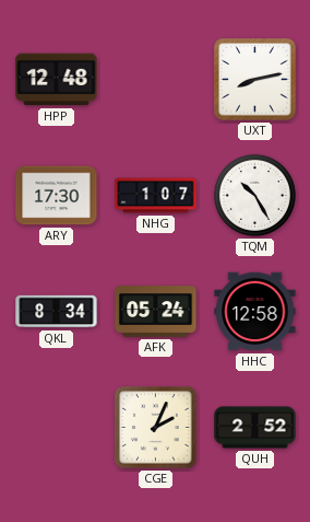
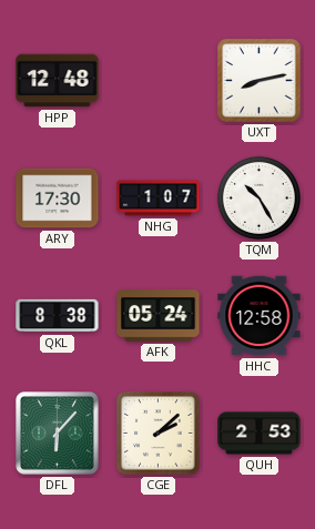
QKL: 8:34 -> 8:38 (58, 316)
DFL: none -> 6:07 (58, 434)
CGE: 2:04 -> 2:08 (159, 434)
QUH: 2:52 -> 2:53 (260, 434)
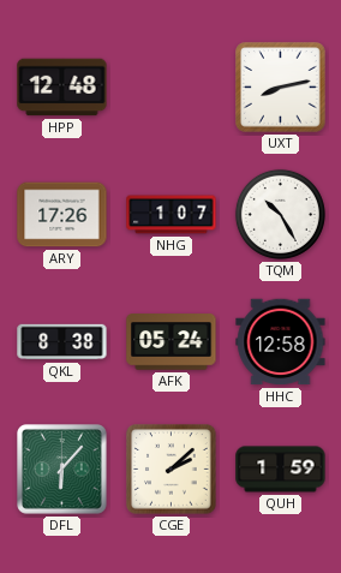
ARY: 17:30 -> 17:26 (62, 215)
QUH: 2:53 -> 1:59 (281, 470)
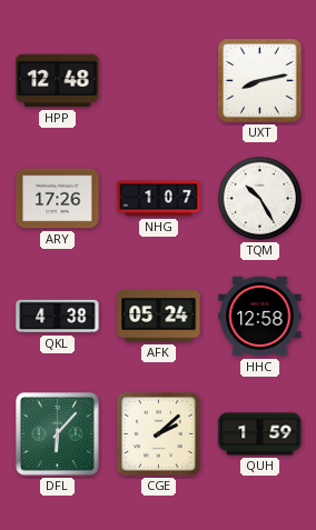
QKL: 8:38 -> 4:38 (58, 317)
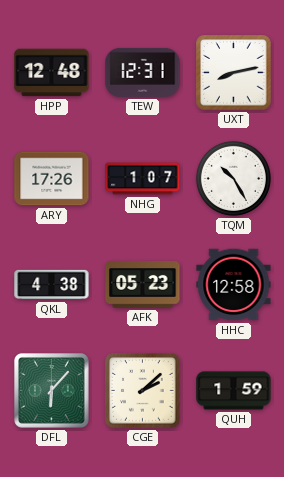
TEW: none -> 12:31 (143, 72)
AFK: 05:24 -> 05:23 (143, 285)
